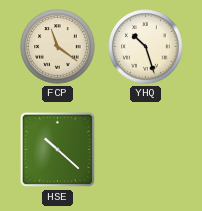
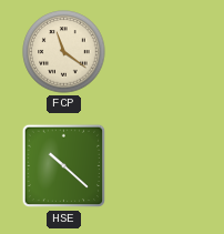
YHQ: 10:27 -> none (146, 47)
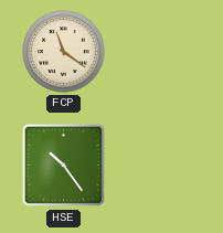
HSE: 10:22 -> 10:24 (64, 166)
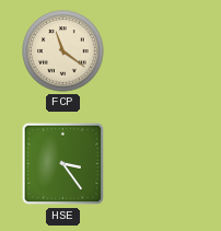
HSE: 10:24 -> 3:24 (63, 164)
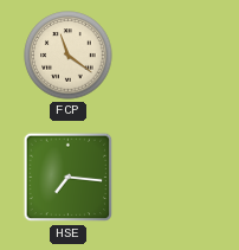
HSE: 3:24 -> 7:16 (69, 178)
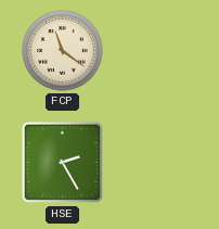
HSE: 7:16 -> 2:25 (63, 163)
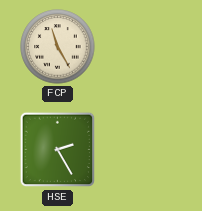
FCP: 11:21 -> 11:25 (58, 47)
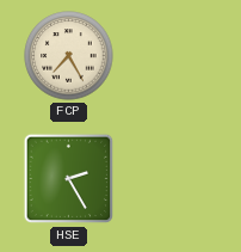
FCP: 11:25 -> 7:25 (69, 56)
